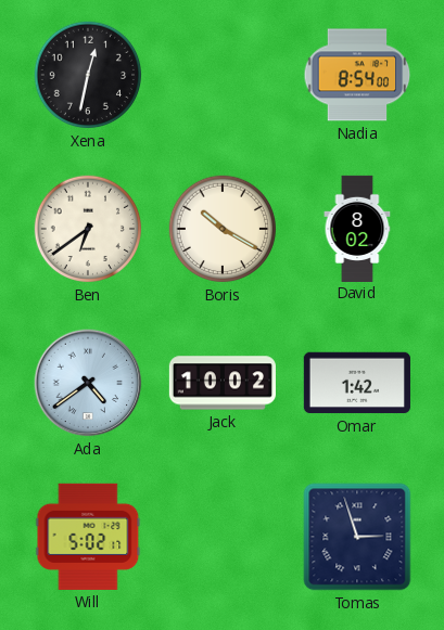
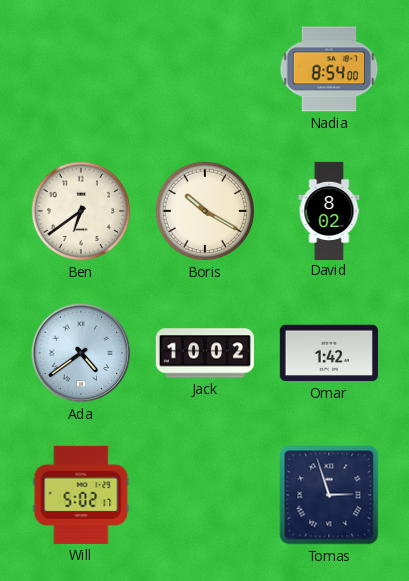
Xena: 12:32 -> none (88, 75)
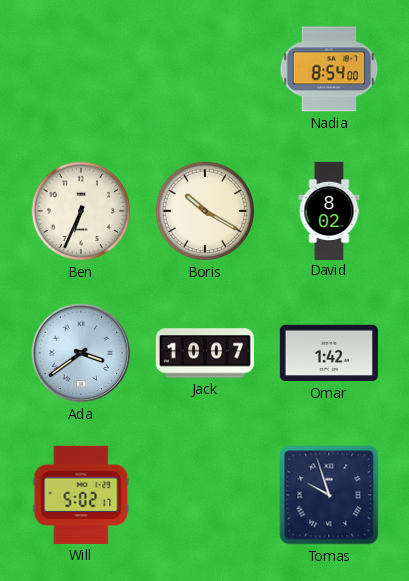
Ben: 6:39 -> 6:34 (81, 211)
Ada: 4:39 -> 3:39 (81, 353)
Jack: 10:02 -> 10:07 (204, 353)
Tomas: 2:57 -> 9:57 (329, 495)
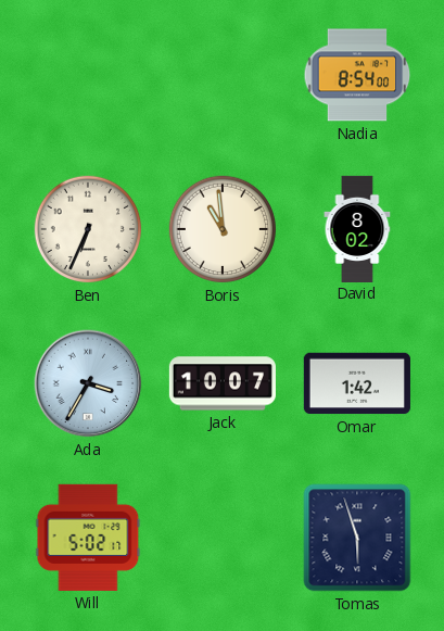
Boris: 10:20 -> 10:59 (223, 229)
Ada: 3:39 -> 3:35 (88, 383)
Tomas: 9:57 -> 5:57 (357, 538)
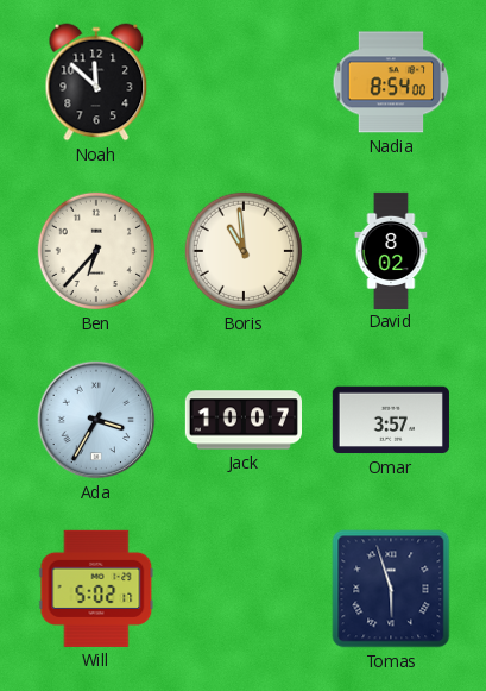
Noah: none -> 11:52 (96, 82)
Ben: 6:34 -> 6:37 (96, 251)
Omar: 1:42 -> 3:57 (391, 420)
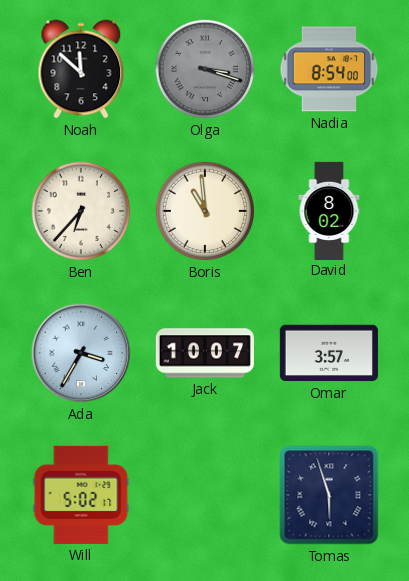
Olga: none -> 3:18 (205, 69)
